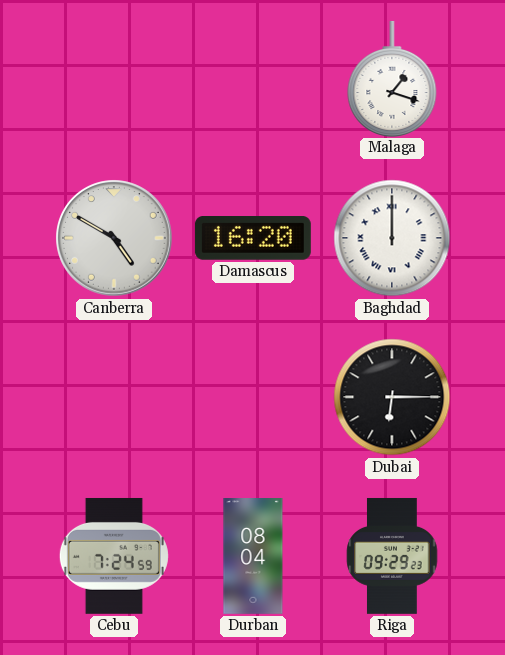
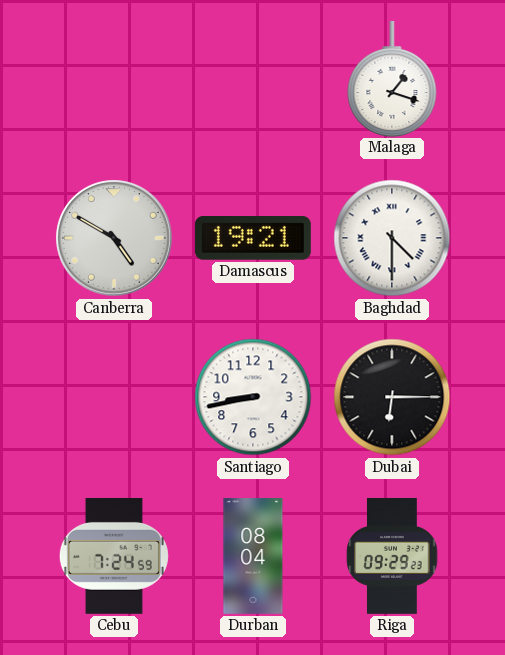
Damascus: 16:20 -> 19:21 (253, 239)
Baghdad: 12:00 -> 4:30 (392, 238)
Santiago: none -> 8:43 (253, 397)
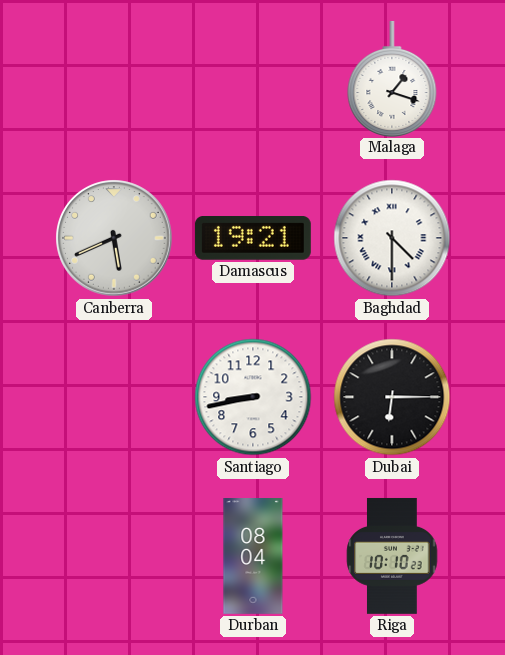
Canberra: 4:50 -> 5:41 (114, 238)
Cebu: 7:24 -> none (114, 556)
Riga: 09:29 -> 10:10 (392, 556)
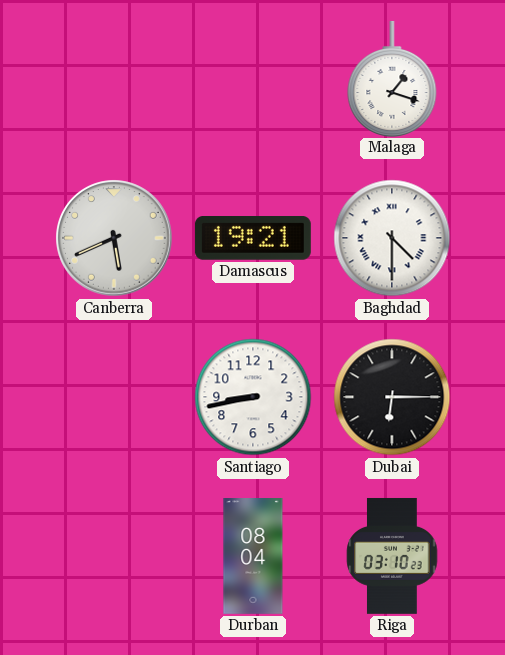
Riga: 10:10 -> 03:10 (392, 556)
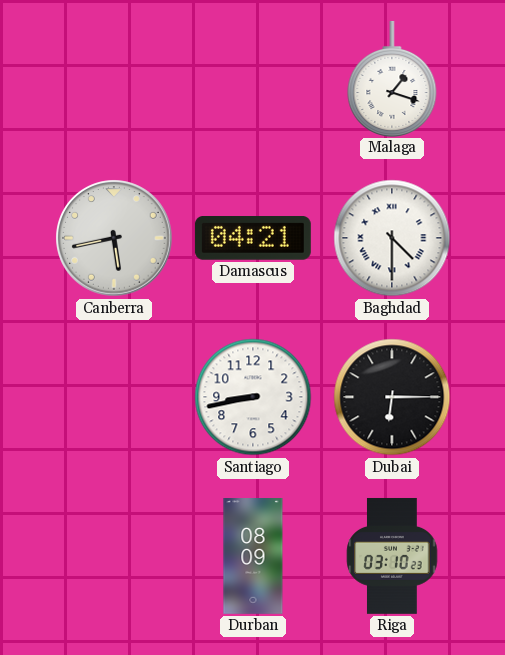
Canberra: 5:41 -> 5:43 (114, 238)
Damascus: 19:21 -> 04:21 (253, 239)
Durban: 08:04 -> 08:09 (253, 557)
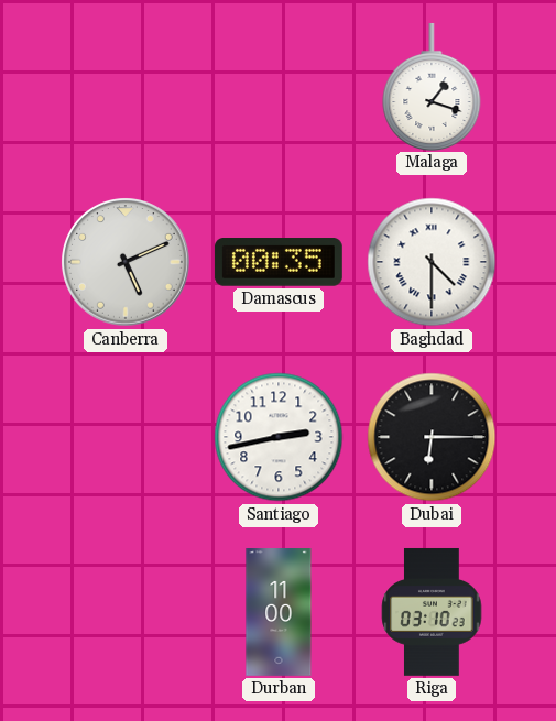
Canberra: 5:43 -> 5:11 (126, 262)
Damascus: 04:21 -> 00:35 (279, 263)
Santiago: 8:43 -> 2:43 (279, 437)
Durban: 08:09 -> 11:00 (279, 613)
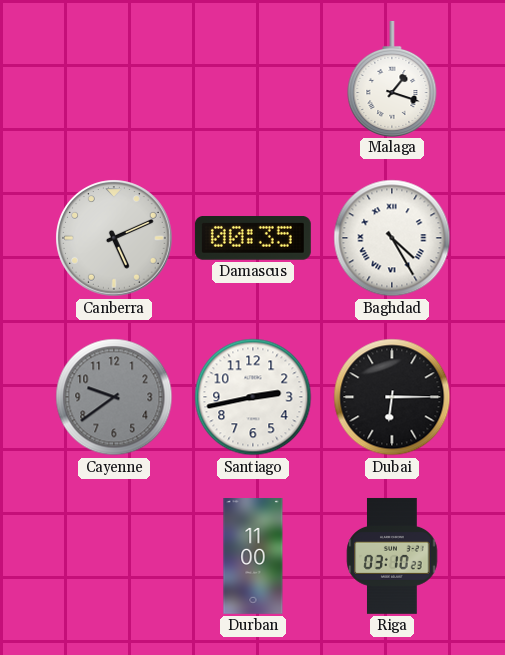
Baghdad: 4:30 -> 4:25 (392, 238)
Cayenne: none -> 9:39 (114, 397)
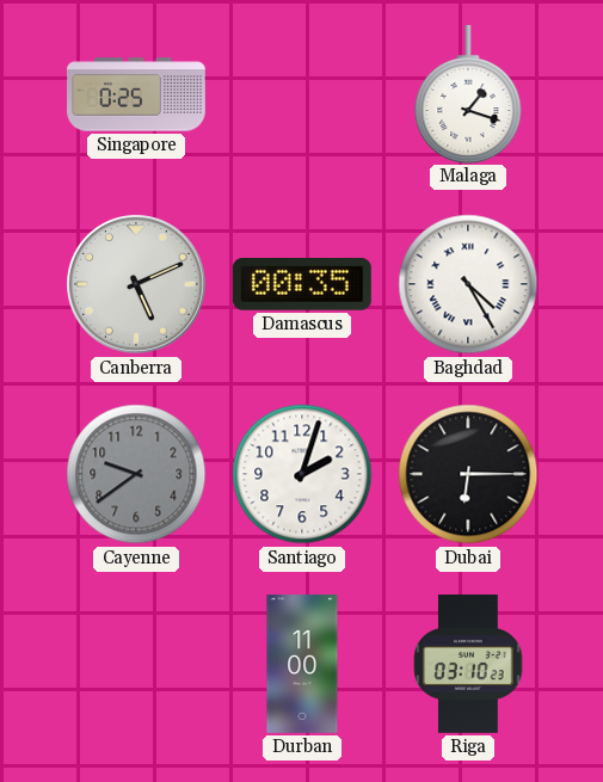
Singapore: none -> 0:25 (137, 94)
Santiago: 2:43 -> 2:03 (302, 474)
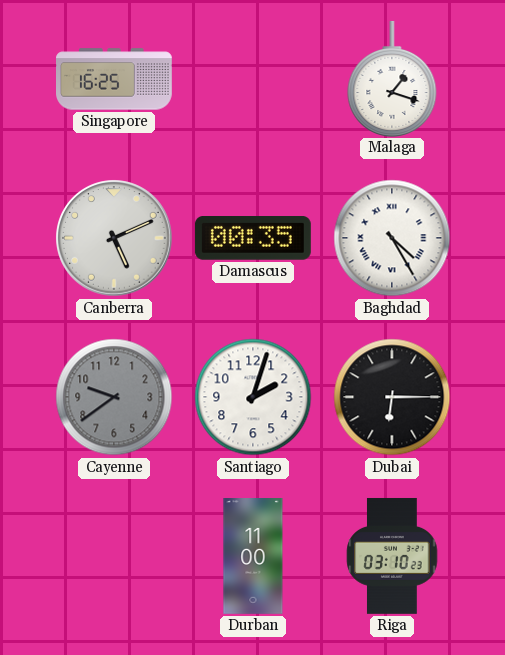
Singapore: 0:25 -> 16:25 (115, 79)
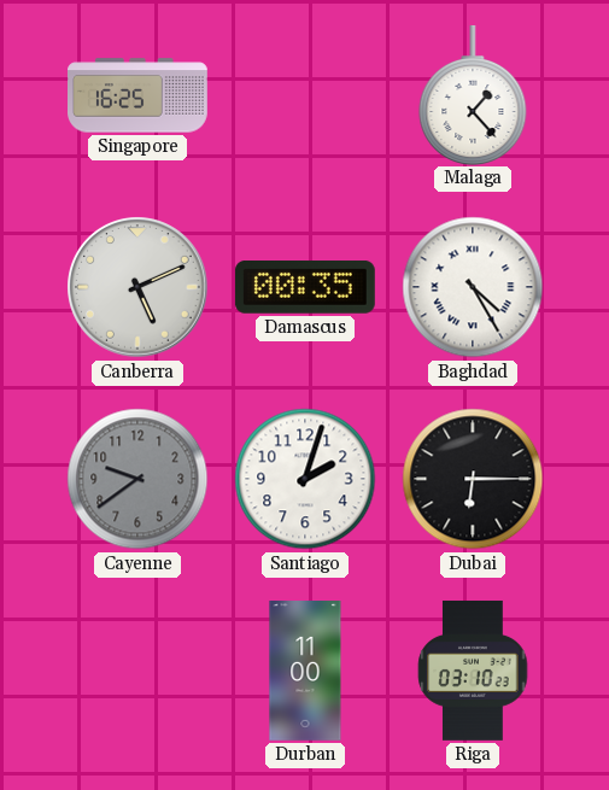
Malaga: 1:18 -> 1:23 (473, 94)
